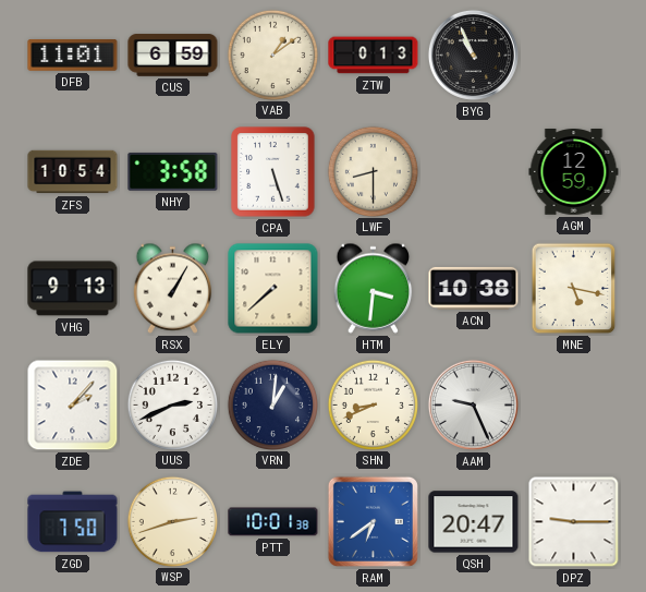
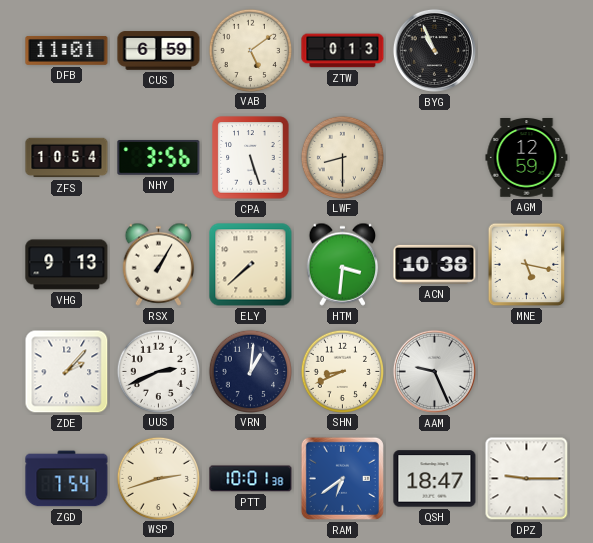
VAB: 1:09 -> 5:09 (250, 50)
NHY: 3:58 -> 3:56 (159, 158)
ZGD: 7:50 -> 7:54 (67, 479)
QSH: 20:47 -> 18:47 (435, 479)
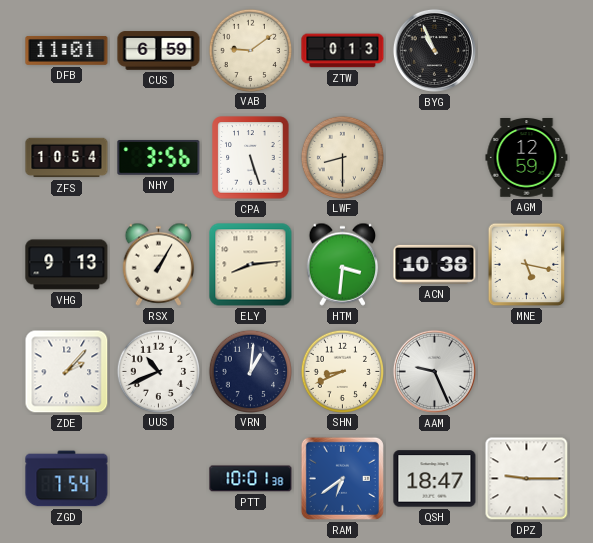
VAB: 5:09 -> 9:09 (250, 50)
ELY: 7:38 -> 8:14 (251, 265)
UUS: 2:41 -> 10:41 (158, 371)
WSP: 2:42 -> none (158, 478)
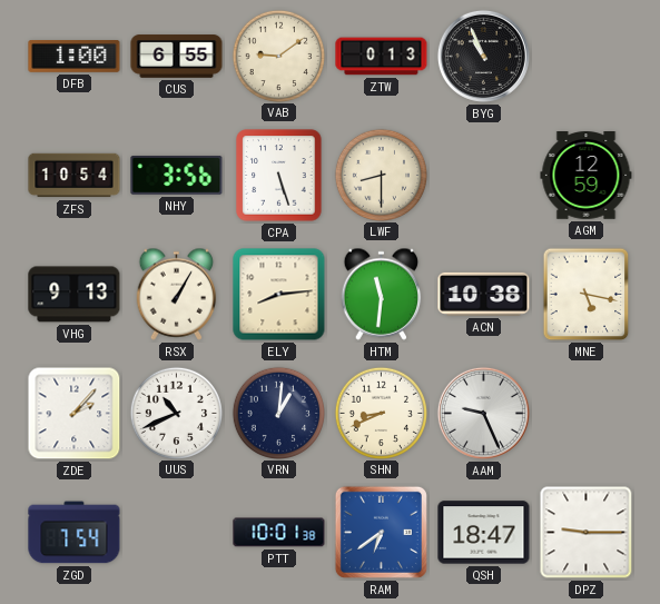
DFB: 11:01 -> 1:00 (75, 57)
CUS: 6:59 -> 6:55 (177, 57)
HTM: 3:31 -> 11:31 (382, 294)
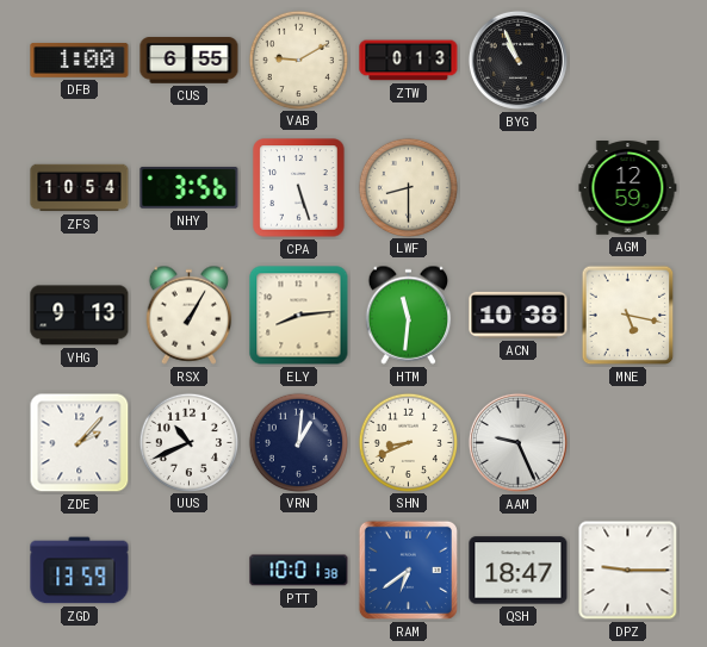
VAB: 9:09 -> 9:10 (298, 60)
ZGD: 7:54 -> 13:59 (80, 571)
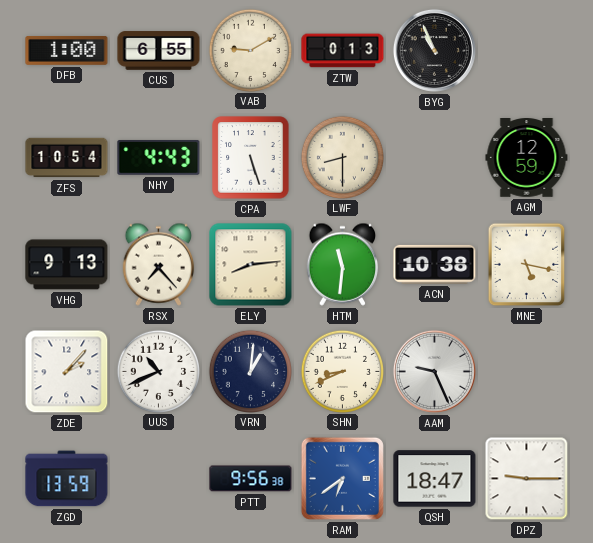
NHY: 3:56 -> 4:43 (159, 158)
RSX: 1:05 -> 7:23 (159, 264)
PTT: 10:01 -> 9:56 (251, 479)
